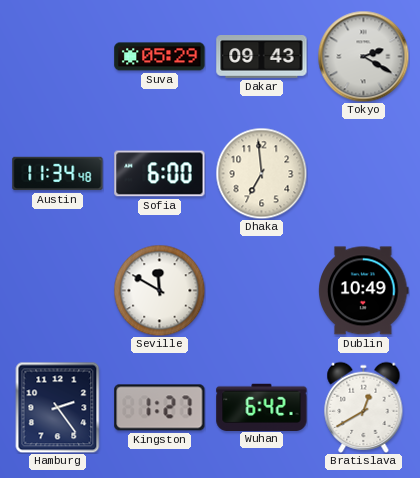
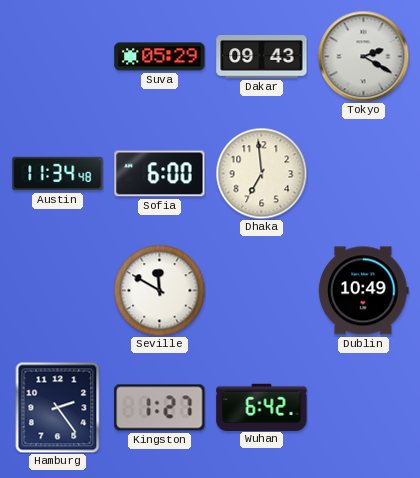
Bratislava: 12:40 -> none (364, 407)
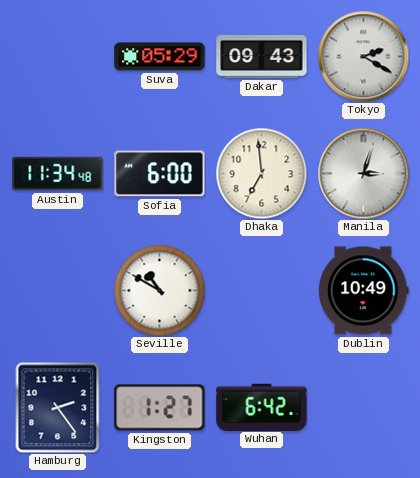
Manila: none -> 3:03 (363, 173)
Seville: 11:50 -> 10:50 (159, 290)
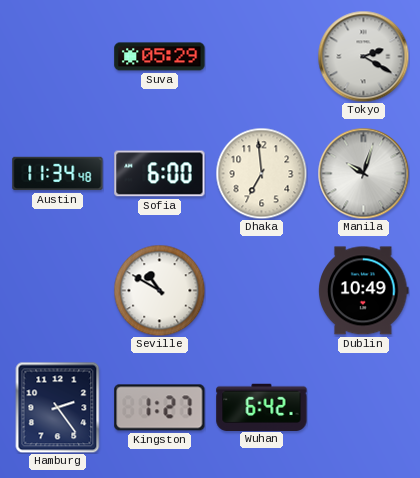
Dakar: 09:43 -> none (262, 57)
Manila: 3:03 -> 10:03 (363, 173)
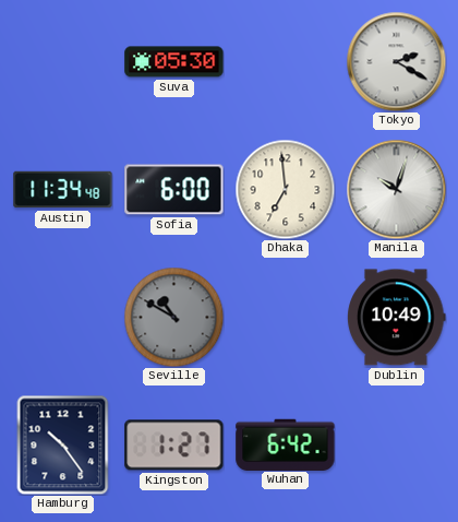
Suva: 05:29 -> 05:30 (174, 62)
Seville dial: white -> grey (173, 317)
Hamburg: 2:24 -> 10:24 (63, 444)
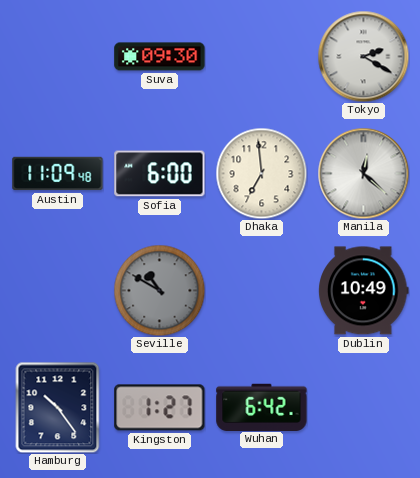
Suva: 05:30 -> 09:30 (160, 57)
Austin: 11:34 -> 11:09 (58, 174)
Manila: 10:03 -> 12:22 (363, 173)
